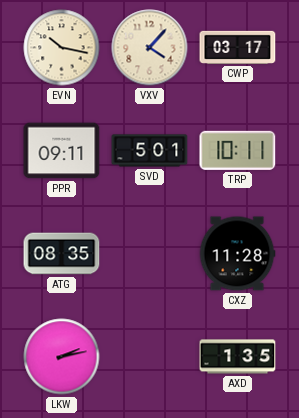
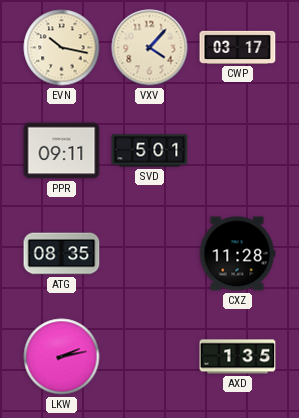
TRP: 10:11 -> none (238, 150)
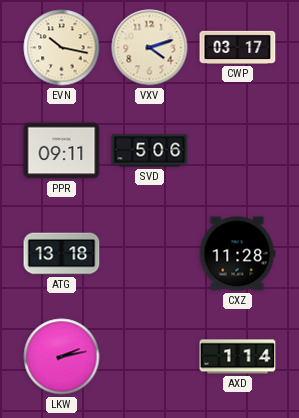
VXV: 4:07 -> 4:12 (150, 48)
SVD: 5:01 -> 5:06 (150, 151)
ATG: 08:35 -> 13:18 (62, 254)
AXD: 1:35 -> 1:14 (238, 357)
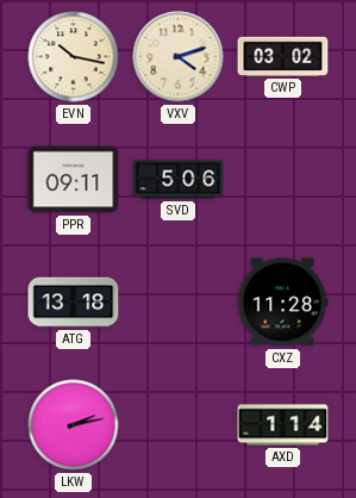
CWP: 03:17 -> 03:02 (283, 56)
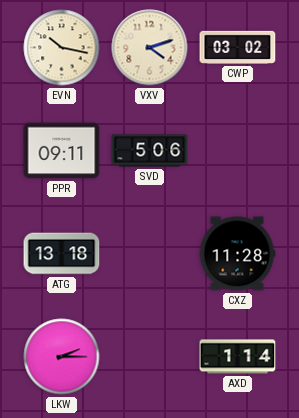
LKW: 2:13 -> 2:15 (62, 357)
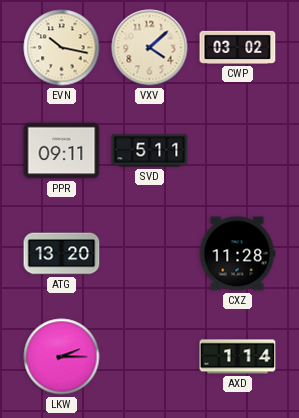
VXV: 4:12 -> 4:08 (150, 48)
SVD: 5:06 -> 5:11 (150, 151)
ATG: 13:18 -> 13:20 (62, 254)
